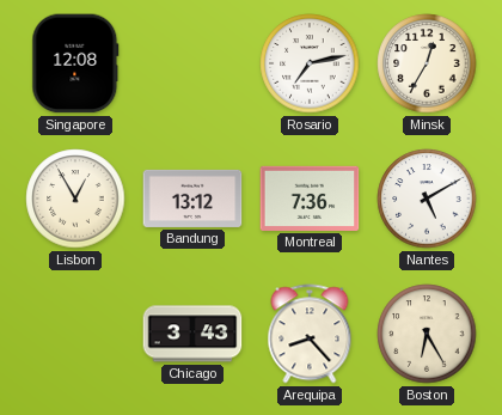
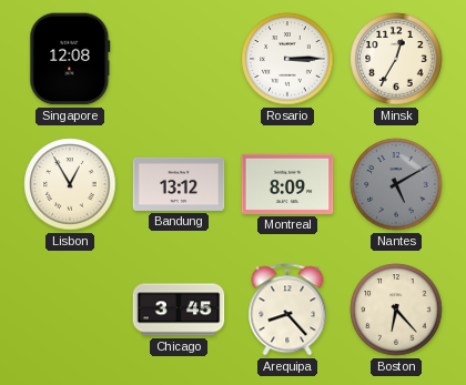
Rosario: 7:13 -> 3:15 (287, 59)
Montreal: 7:36 -> 8:09 (287, 184)
Nantes dial: white -> grey (396, 184)
Chicago: 3:43 -> 3:45 (179, 310)
Boston: 6:25 -> 6:23 (396, 310)
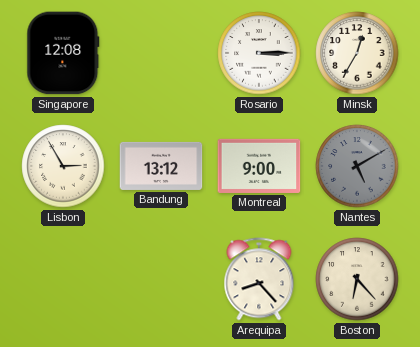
Lisbon: 12:55 -> 2:55 (63, 166)
Montreal: 8:09 -> 9:00 (259, 166)
Chicago: 3:45 -> none (179, 310)
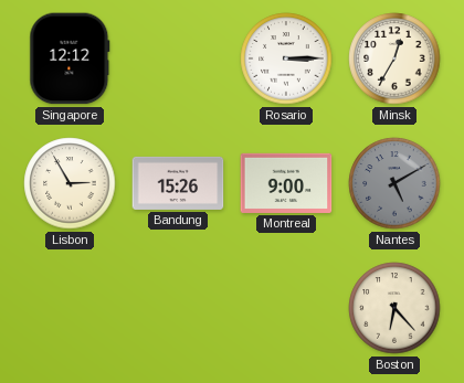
Singapore: 12:08 -> 12:12 (70, 58)
Bandung: 13:12 -> 15:26 (178, 183)
Arequipa: 8:23 -> none (259, 279)
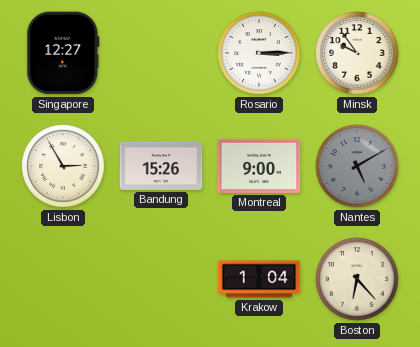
Singapore: 12:12 -> 12:27 (63, 53)
Minsk: 12:35 -> 9:54 (357, 53)
Krakow: none -> 1:04 (259, 279)
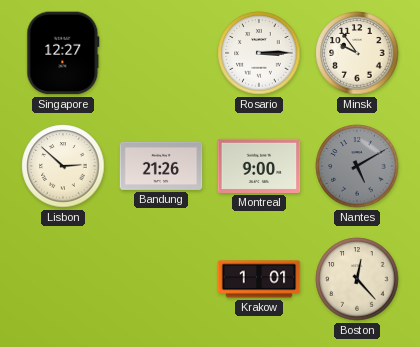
Lisbon: 2:55 -> 2:52 (63, 166)
Bandung: 15:26 -> 21:26 (161, 166)
Krakow: 1:04 -> 1:01 (259, 279)
Boston: 6:23 -> 12:23 (357, 279)
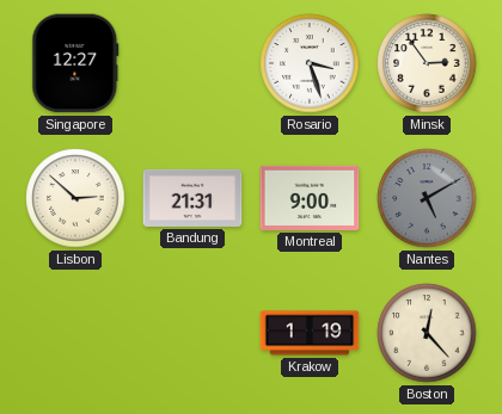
Rosario: 3:15 -> 3:27 (310, 63)
Minsk: 9:54 -> 2:54 (427, 63)
Bandung: 21:26 -> 21:31 (192, 198)
Krakow: 1:01 -> 1:19 (310, 333)
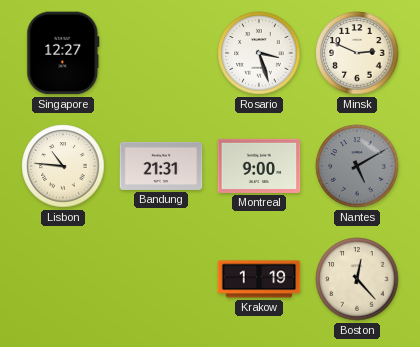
Minsk: 2:54 -> 2:49 (357, 53)
Lisbon: 2:52 -> 10:46 (63, 166)
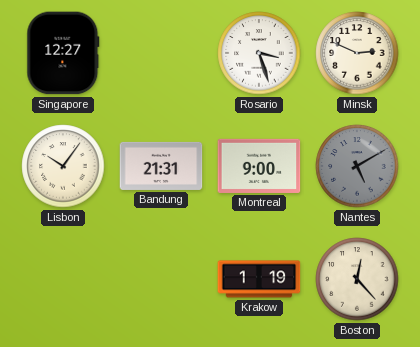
Lisbon: 10:46 -> 10:06 (63, 166)
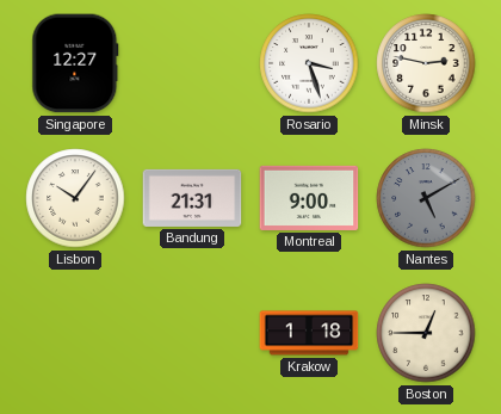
Minsk: 2:49 -> 2:47 (426, 63)
Krakow: 1:19 -> 1:18 (309, 333)
Boston: 12:23 -> 12:45 (426, 333)
